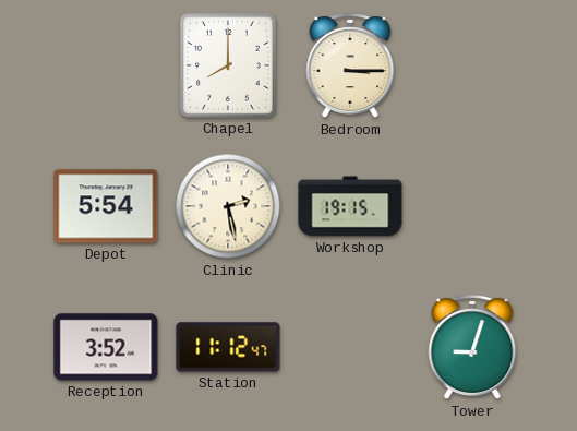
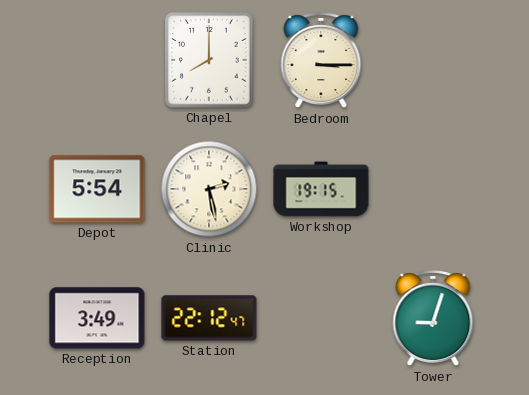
Reception: 3:52 -> 3:49 (97, 318)
Station: 11:12 -> 22:12 (209, 318)
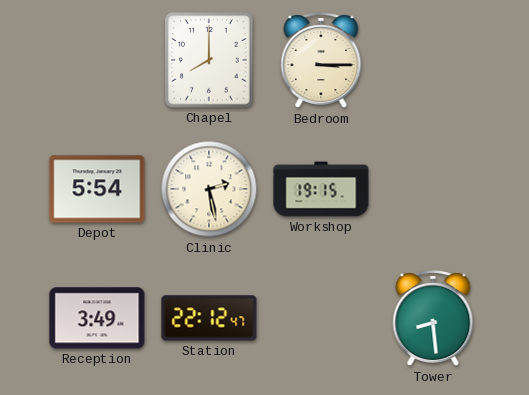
Tower: 9:03 -> 8:29 (433, 319)
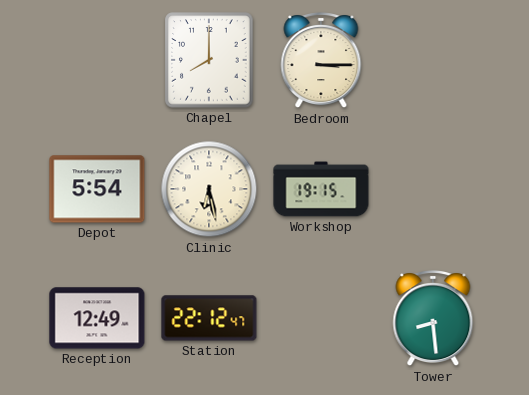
Clinic: 2:28 -> 6:28 (209, 189)
Reception: 3:49 -> 12:49 (97, 318)
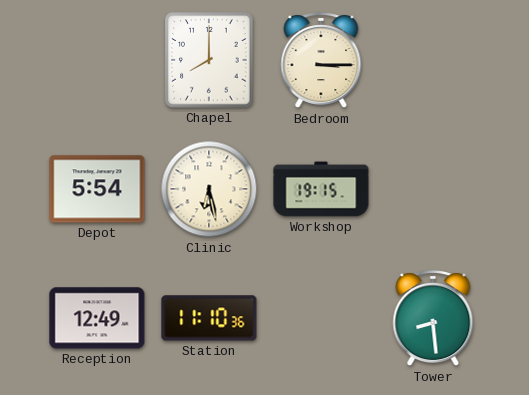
Station: 22:12 -> 11:10 (209, 318)
